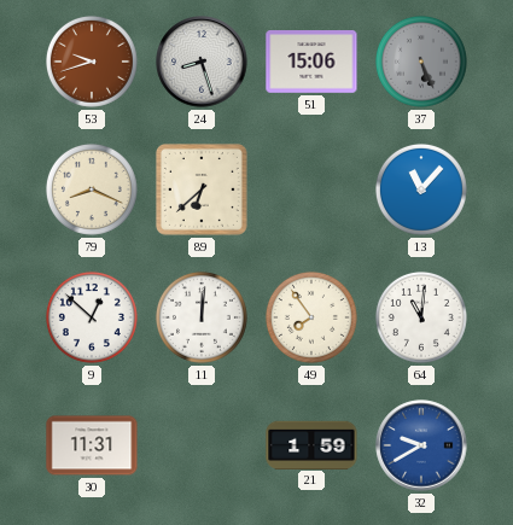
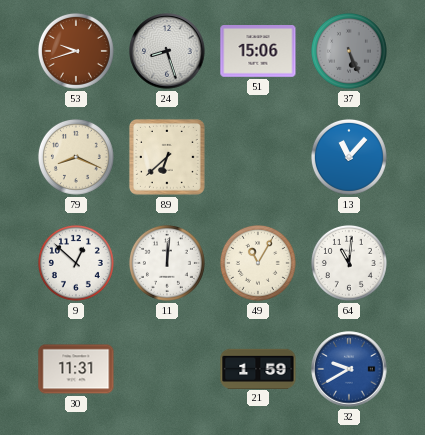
49: 7:54 -> 11:05 (258, 263)
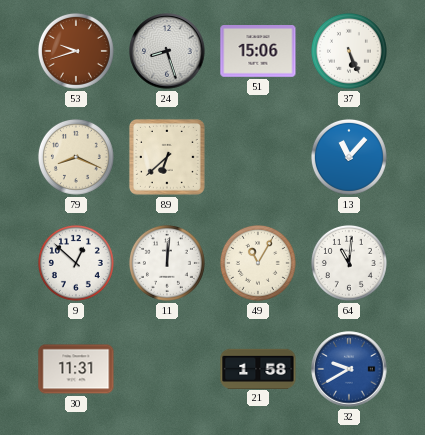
37 dial: grey -> white (349, 51)
21: 1:59 -> 1:58 (258, 368)
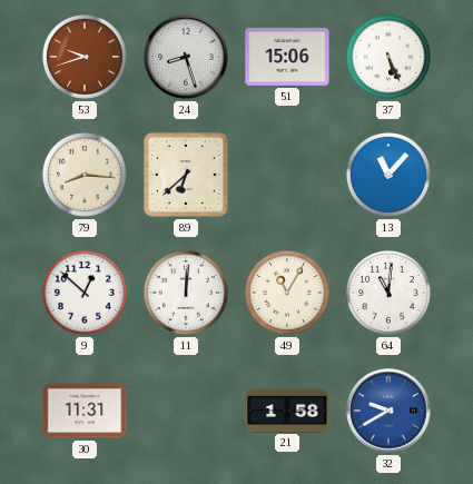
79: 8:19 -> 8:16 (85, 175)
